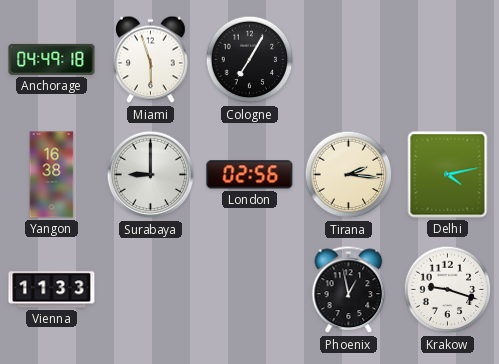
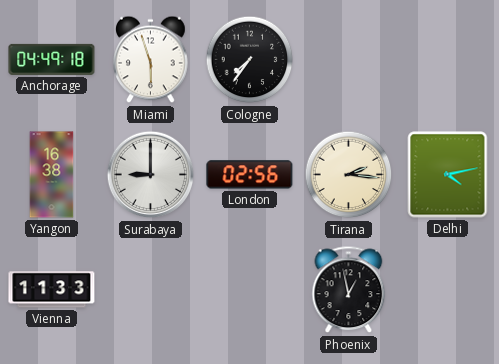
Cologne: 7:05 -> 7:36 (250, 60)
Krakow: 9:18 -> none (448, 290)
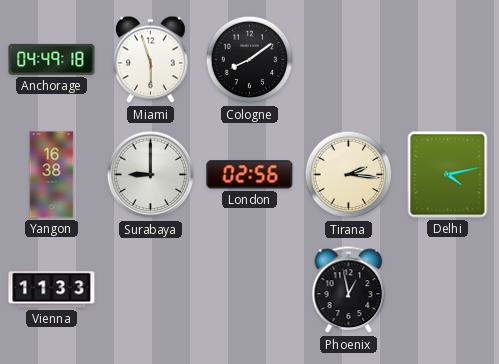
Cologne: 7:36 -> 8:09 (250, 60)
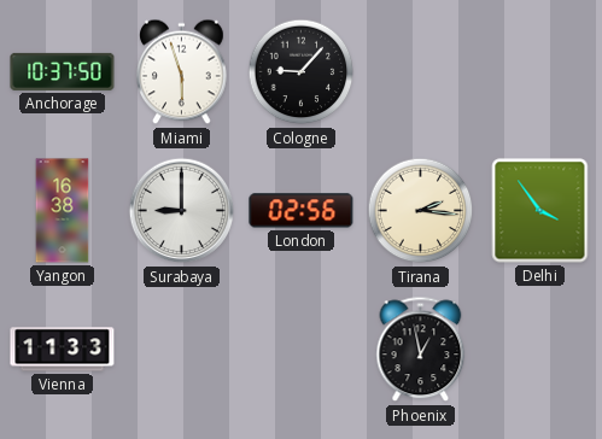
Anchorage: 04:49 -> 10:37 (63, 71)
Cologne: 8:09 -> 9:07 (302, 72)
Delhi: 4:13 -> 3:54 (540, 211)
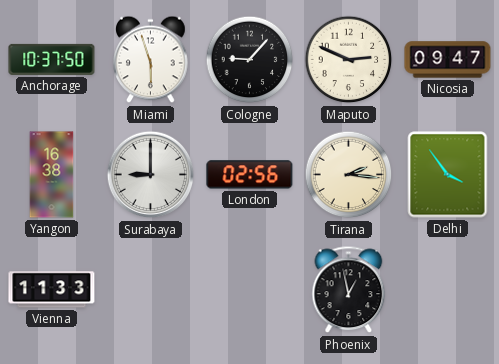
Maputo: none -> 2:49 (349, 60)
Nicosia: none -> 09:47 (448, 60)
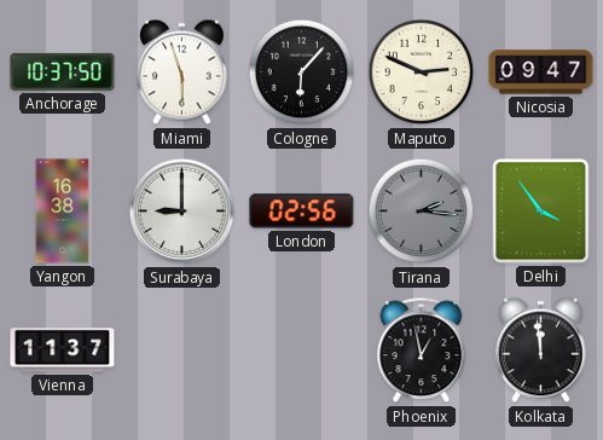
Cologne: 9:07 -> 6:07 (302, 73)
Tirana dial: cream -> grey (422, 212)
Vienna: 11:33 -> 11:37 (63, 351)
Kolkata: none -> 11:59 (541, 351)
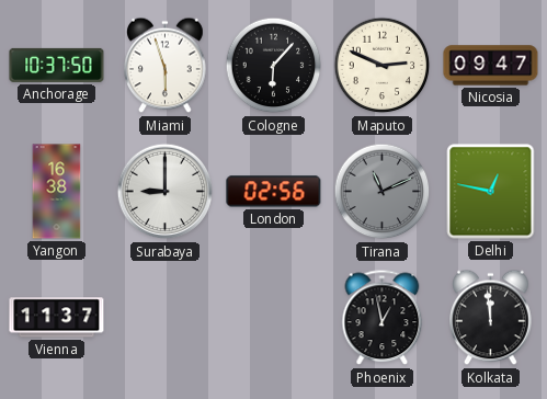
Tirana: 2:16 -> 11:11 (383, 192)
Delhi: 3:54 -> 12:47 (491, 192)
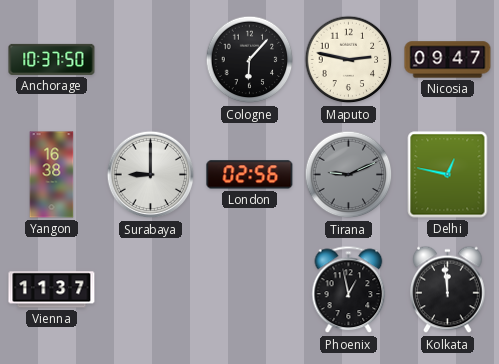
Miami: 5:57 -> none (166, 66)
Maputo: 2:49 -> 2:47 (349, 60)
Tirana: 11:11 -> 9:11 (349, 175)
